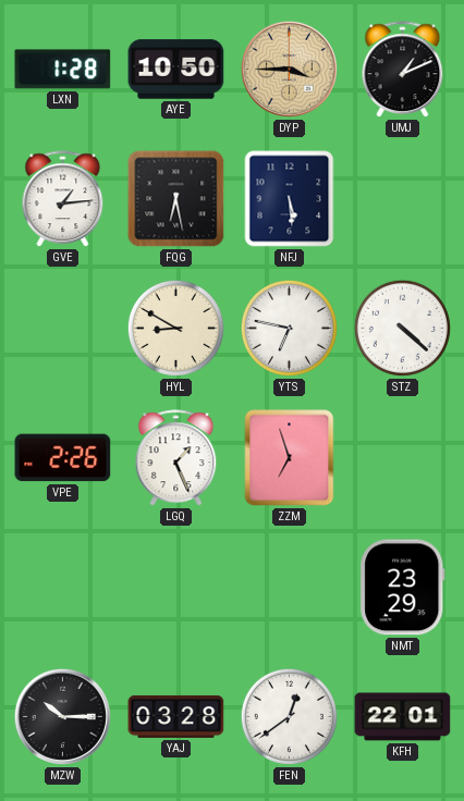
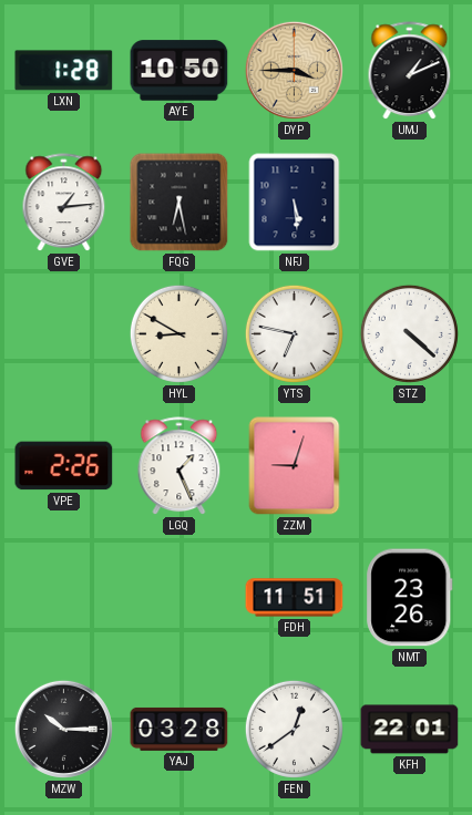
ZZM: 6:57 -> 9:03 (295, 466)
FDH: none -> 11:51 (295, 598)
NMT: 23:29 -> 23:26 (410, 598)
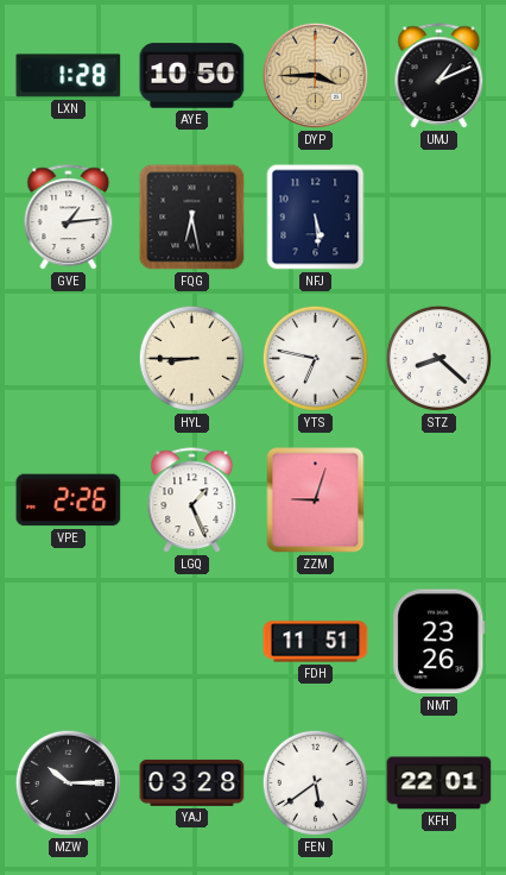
HYL: 8:50 -> 8:45 (191, 358)
STZ: 4:22 -> 8:22 (438, 358)
FEN: 12:39 -> 5:39 (315, 782)
